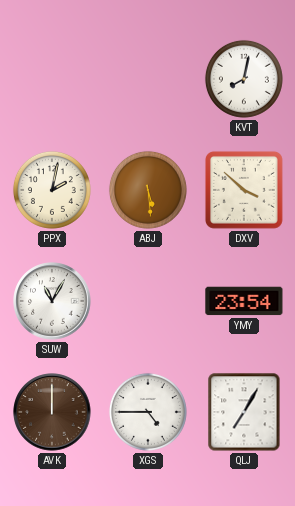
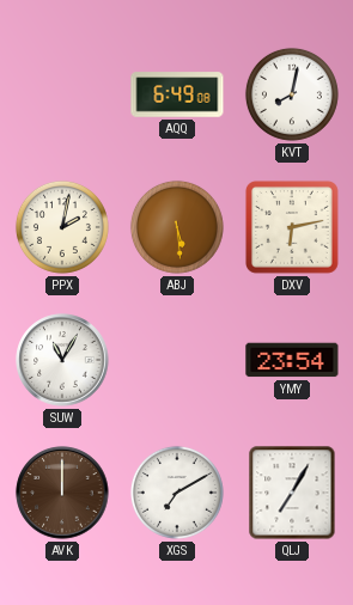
AQQ: none -> 6:49 (177, 94)
DXV: 3:52 -> 6:13 (292, 227)
XGS: 4:45 -> 7:10 (177, 493)
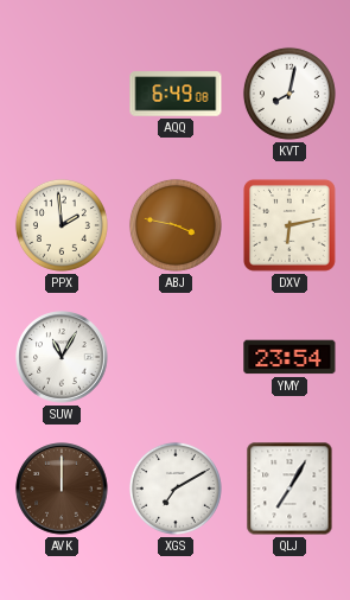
PPX: 2:02 -> 1:59 (62, 225)
ABJ: 5:29 -> 3:47 (176, 225)
